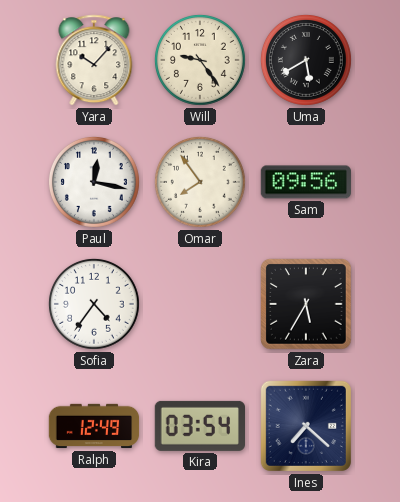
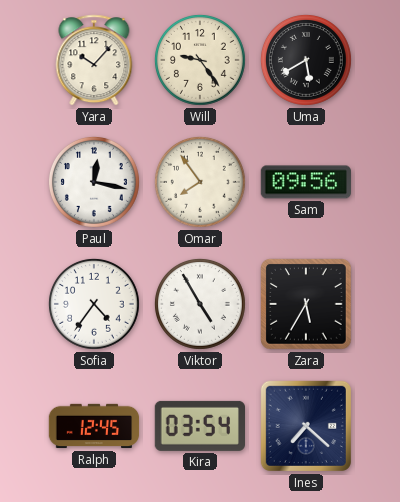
Viktor: none -> 4:55 (200, 304)
Ralph: 12:49 -> 12:45 (94, 426)
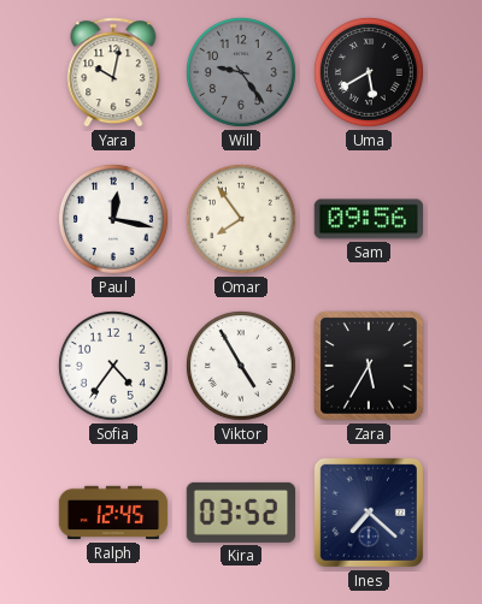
Yara: 10:07 -> 10:02 (113, 72)
Will dial: cream -> grey (241, 72)
Kira: 03:54 -> 03:52 (240, 513)
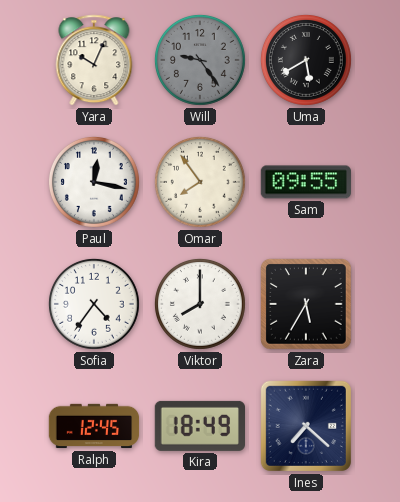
Yara: 10:02 -> 10:04 (94, 60)
Sam: 09:56 -> 09:55 (305, 182)
Viktor: 4:55 -> 8:00 (200, 304)
Kira: 03:52 -> 18:49 (199, 426)
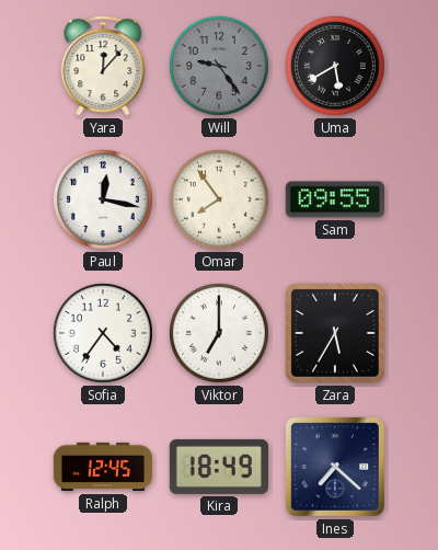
Yara: 10:04 -> 12:07 (103, 66)
Viktor: 8:00 -> 7:00 (219, 333)
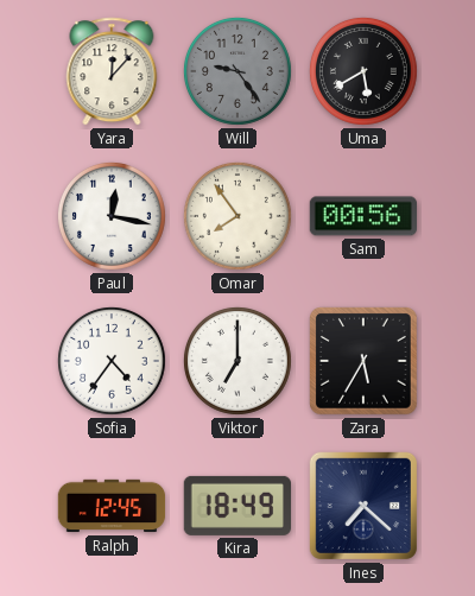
Sam: 09:55 -> 00:56 (362, 216)
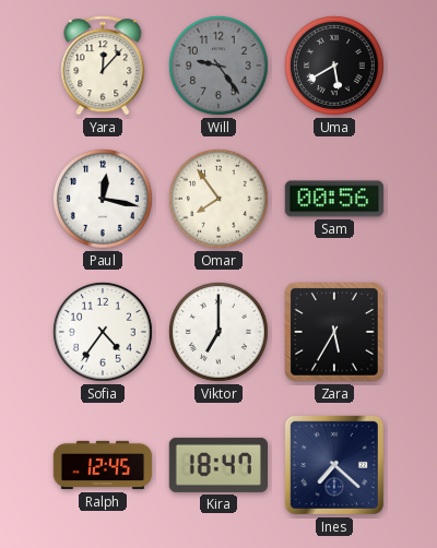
Kira: 18:49 -> 18:47 (217, 465)
